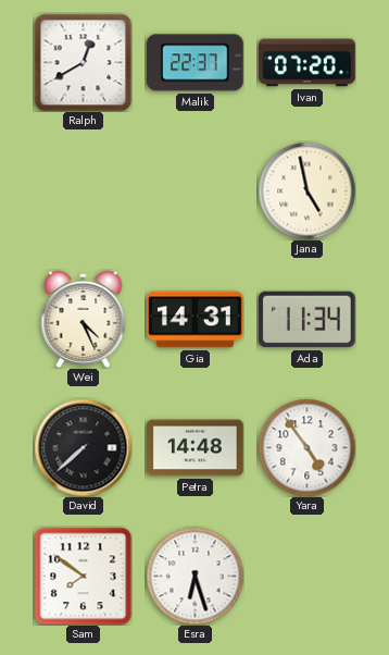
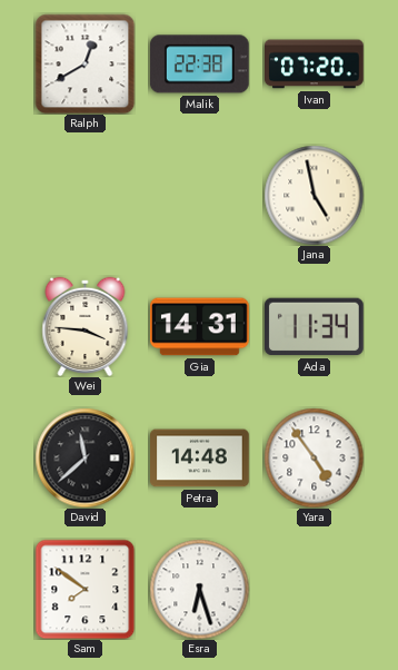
Malik: 22:37 -> 22:38 (199, 65)
Wei: 4:26 -> 3:46 (86, 326)
David: 7:38 -> 11:38 (84, 457)
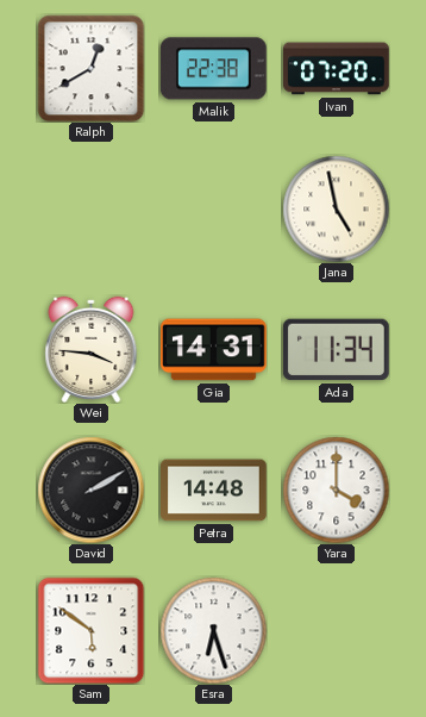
David: 11:38 -> 2:10 (90, 490)
Yara: 4:54 -> 4:00 (336, 490)
Sam: 7:51 -> 5:51 (90, 630)
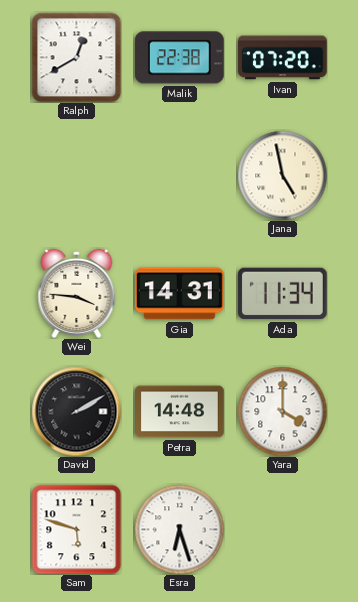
Sam: 5:51 -> 5:48 (76, 529)
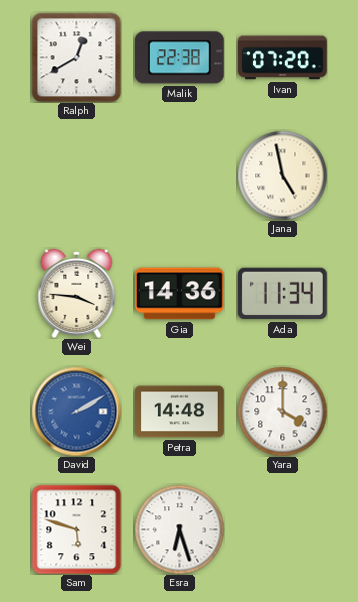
Gia: 14:31 -> 14:36 (180, 294)
David dial: black -> blue (76, 411)
